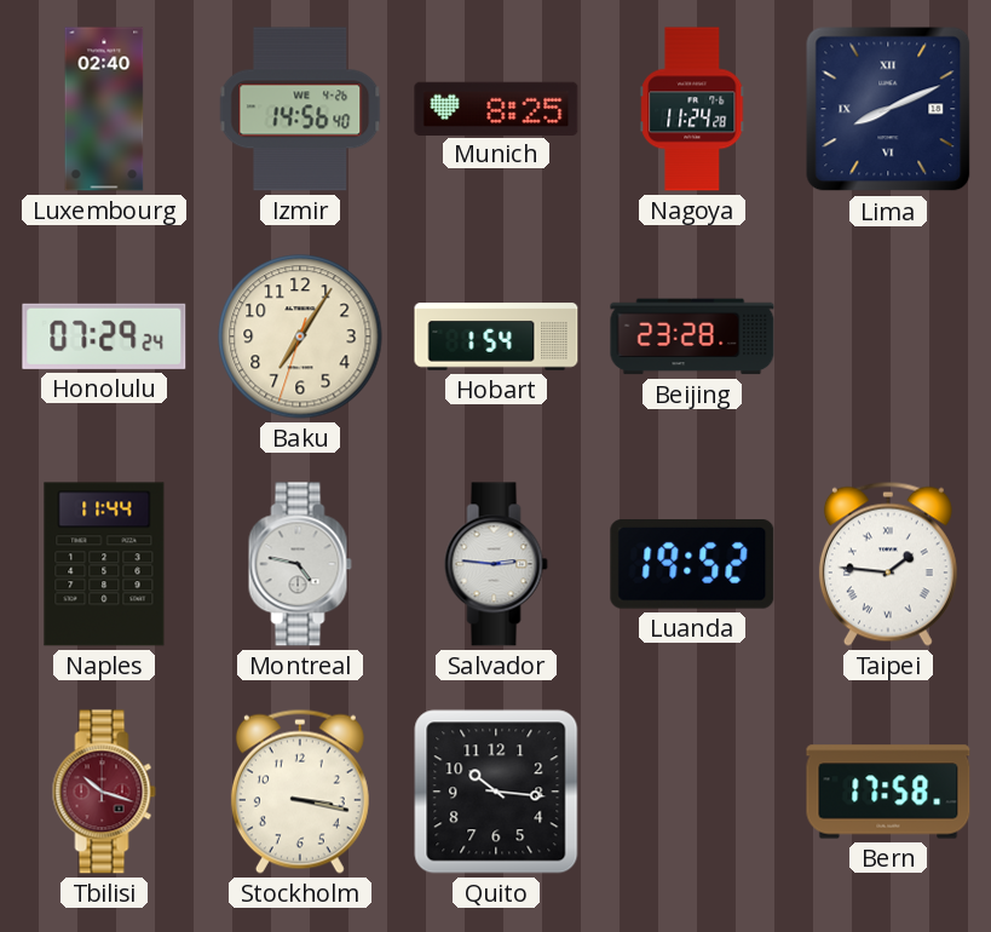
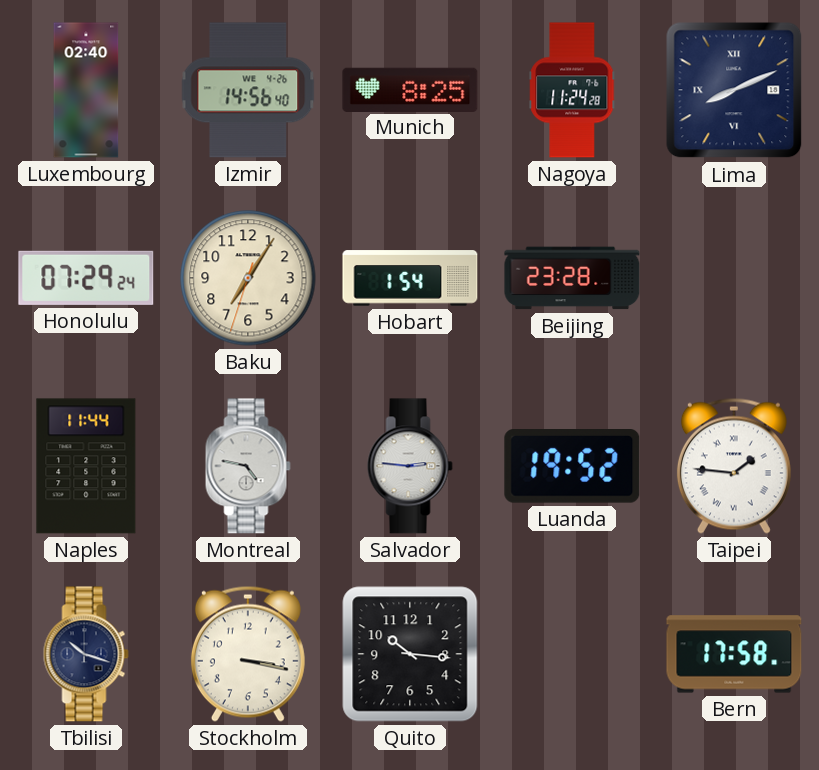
Tbilisi dial: burgundy -> navy (86, 654)
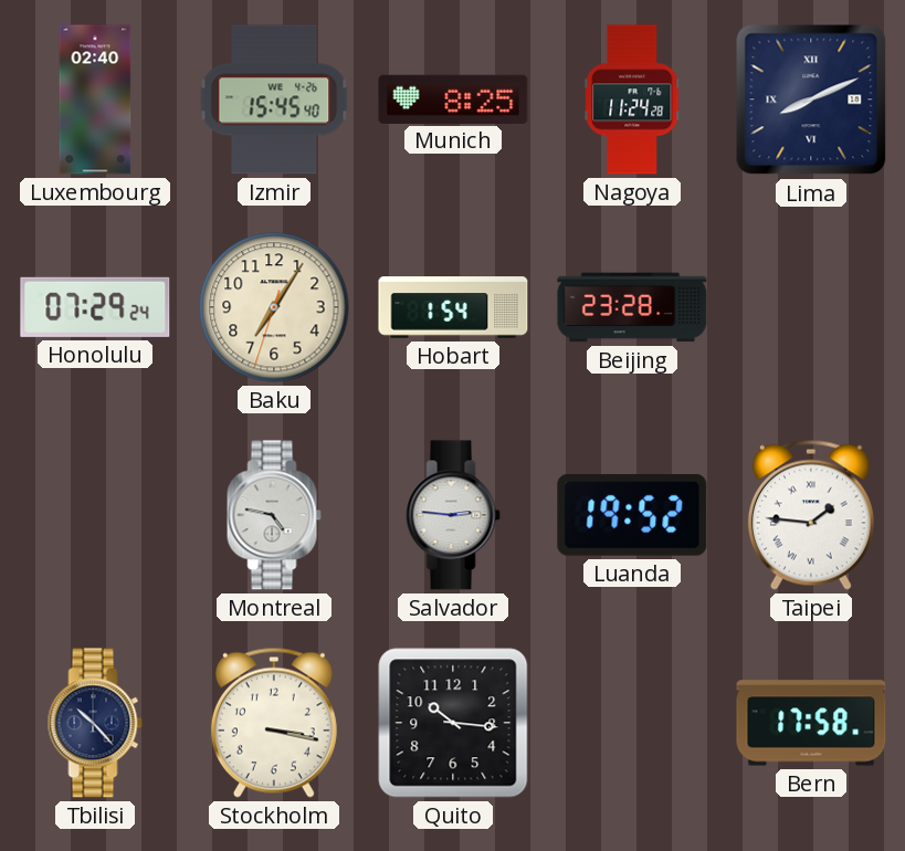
Izmir: 14:56 -> 15:45 (274, 99)
Naples: 11:44 -> none (86, 466)
Tbilisi: 10:18 -> 10:23 (95, 723)
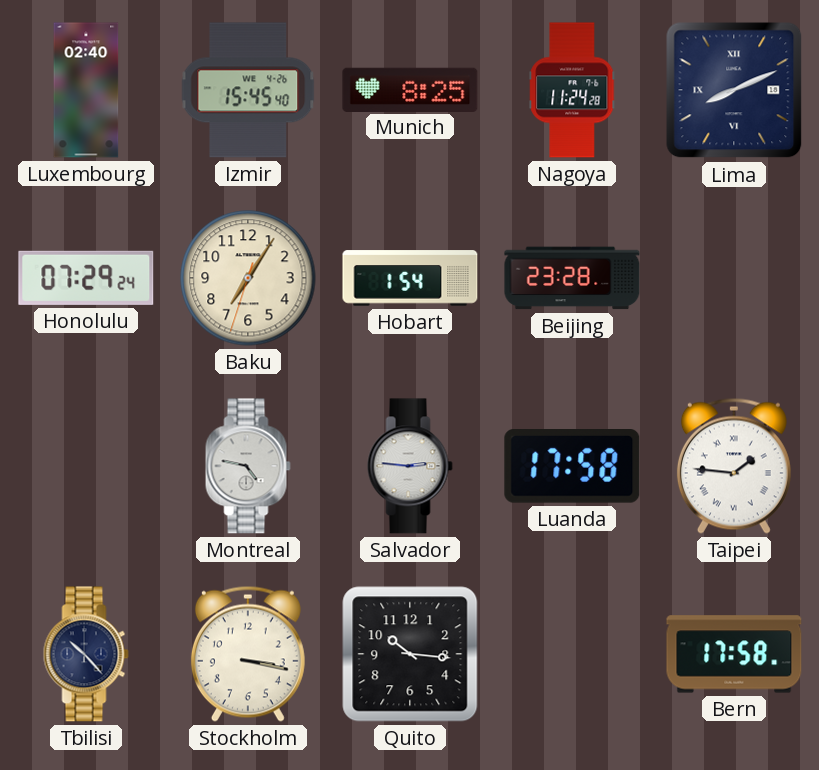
Luanda: 19:52 -> 17:58 (572, 467)
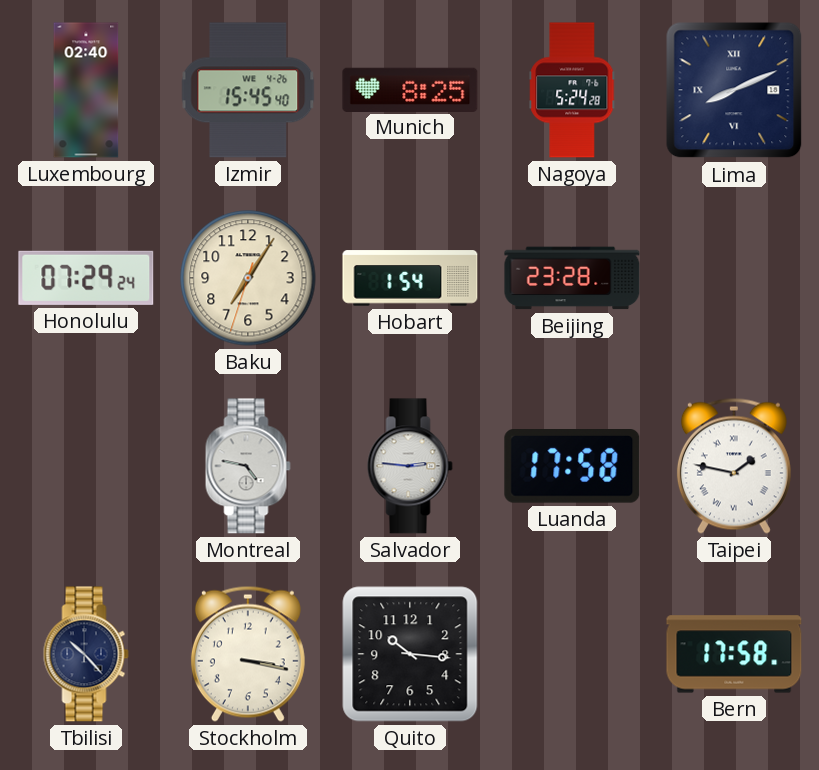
Nagoya: 11:24 -> 5:24 (572, 90)
Taipei: 1:46 -> 1:47 (734, 466)
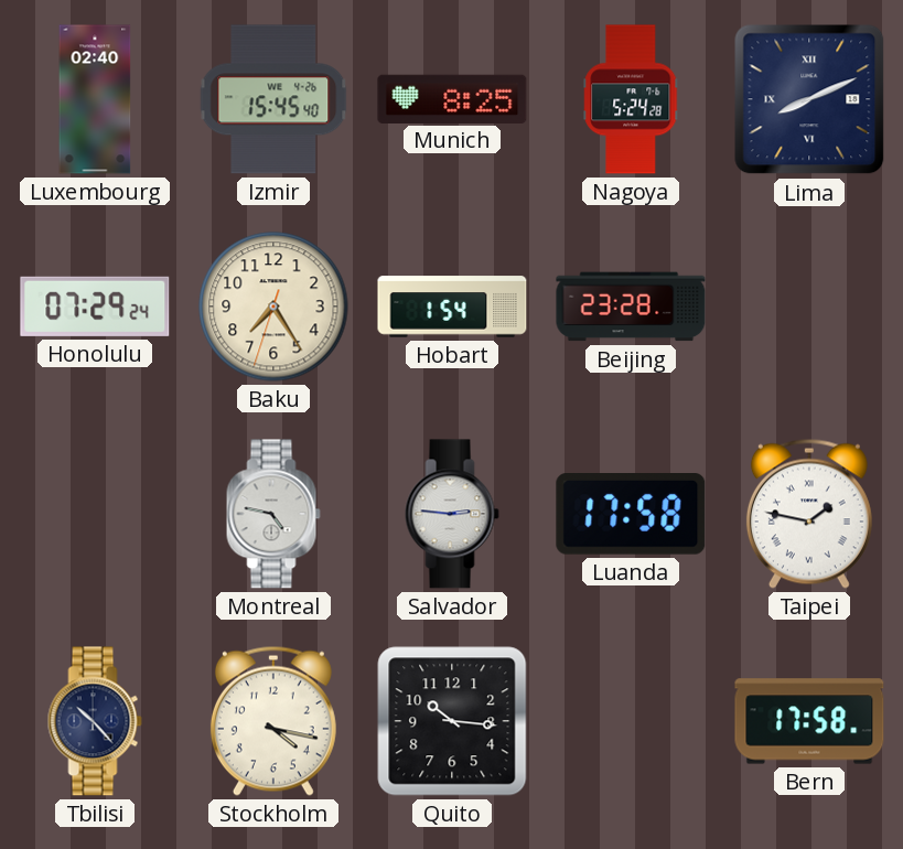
Baku: 7:05 -> 7:24 (273, 307)
Stockholm: 3:17 -> 4:17 (273, 721)
